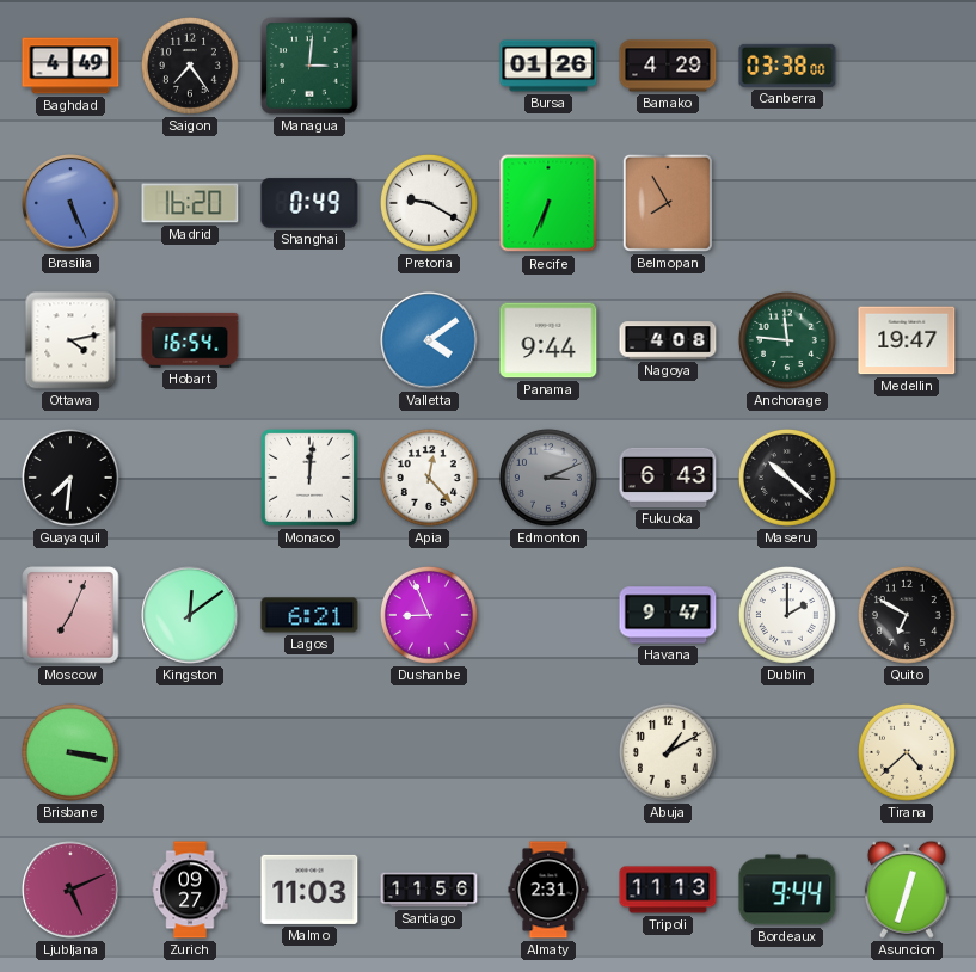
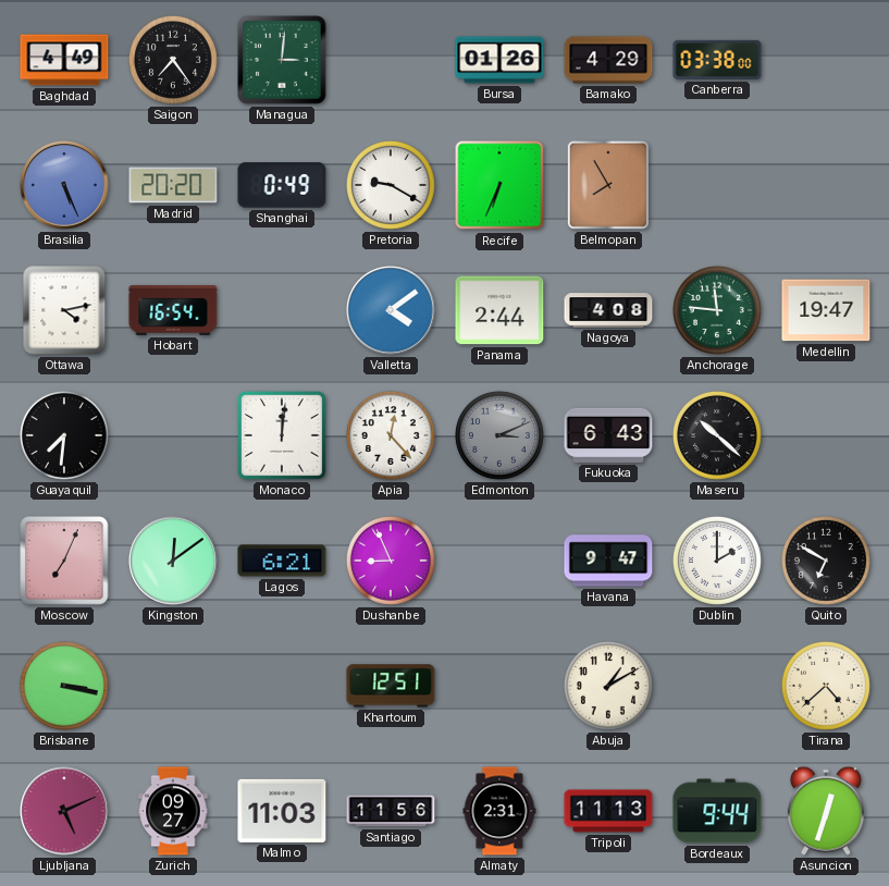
Madrid: 16:20 -> 20:20 (173, 185)
Panama: 9:44 -> 2:44 (499, 310)
Khartoum: none -> 12:51 (391, 686)
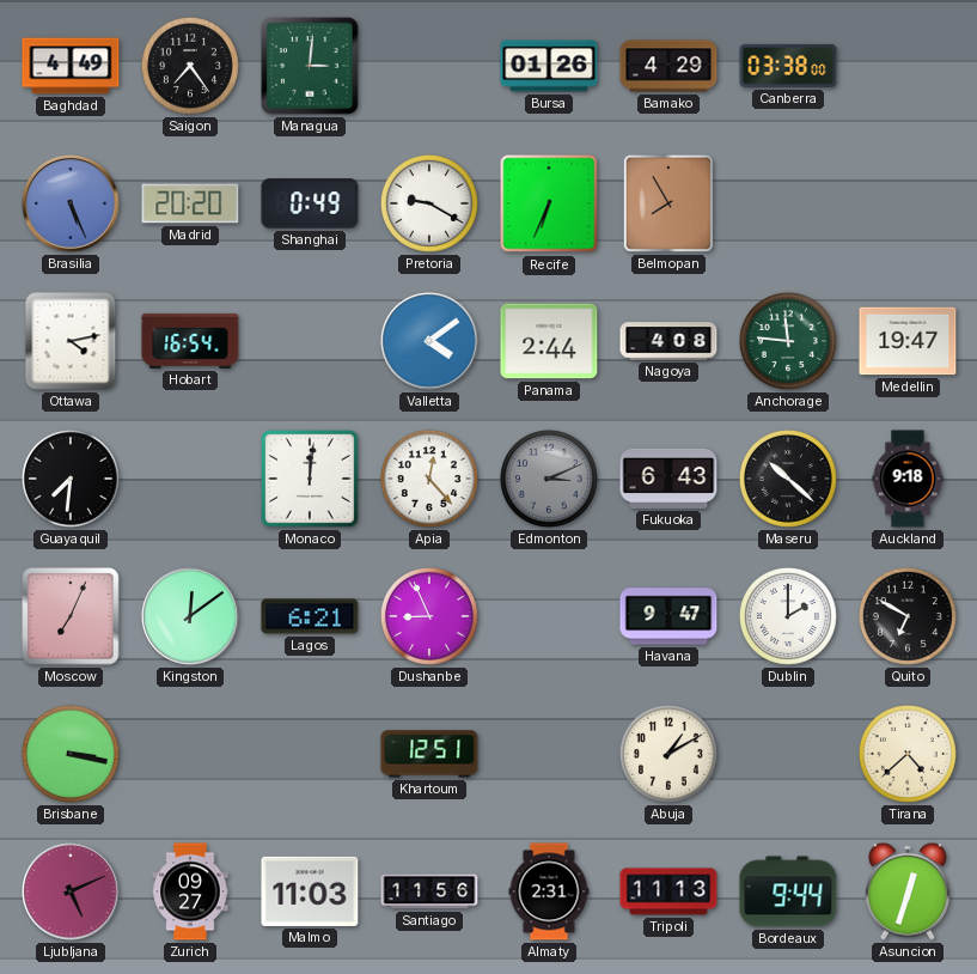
Auckland: none -> 9:18 (908, 479)
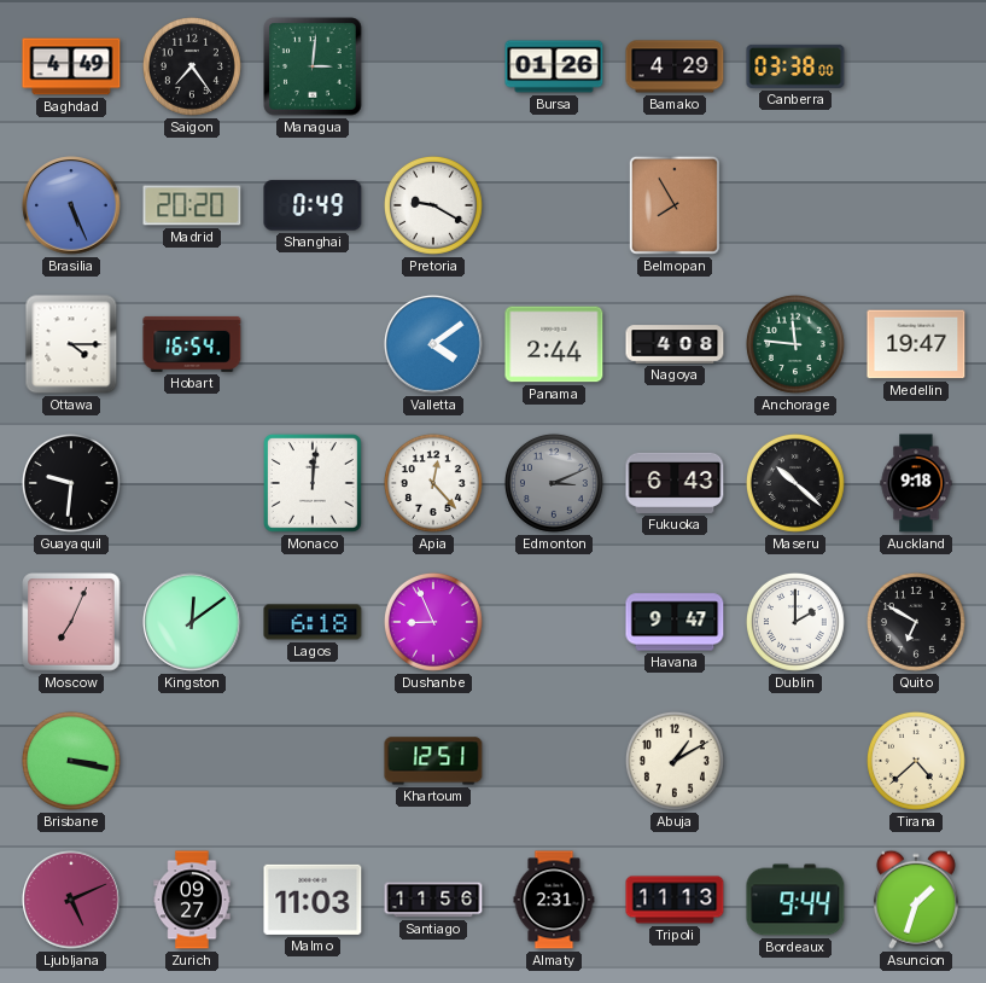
Recife: 6:34 -> none (549, 203)
Ottawa: 4:13 -> 4:15 (71, 344)
Guayaquil: 7:31 -> 9:31 (71, 483)
Lagos: 6:21 -> 6:18 (313, 622)
Asuncion: 12:33 -> 1:33 (916, 900)
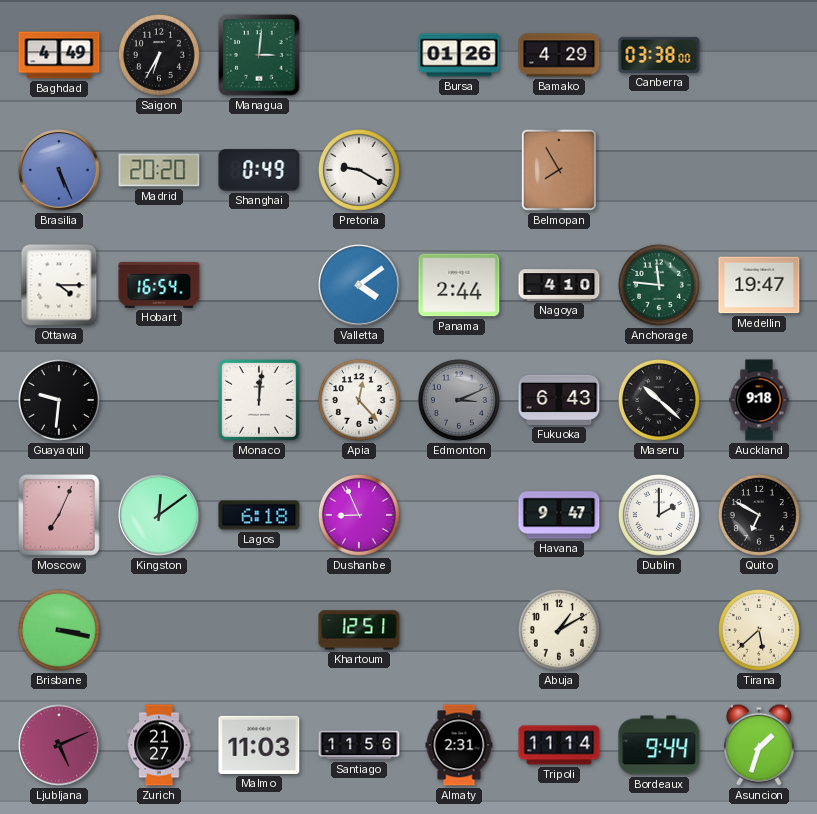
Saigon: 7:24 -> 6:35 (159, 55)
Nagoya: 4:08 -> 4:10 (559, 285)
Tirana: 4:38 -> 5:38 (759, 630)
Zurich: 09:27 -> 21:27 (159, 745)
Tripoli: 11:13 -> 11:14 (559, 745)
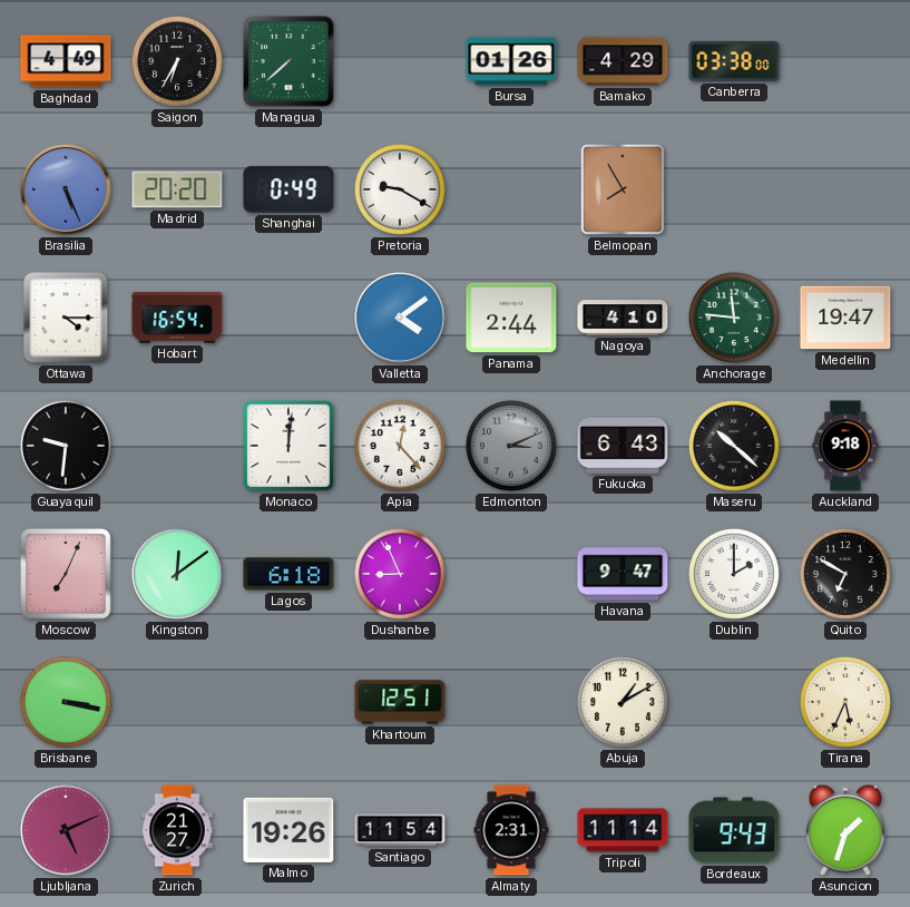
Managua: 3:01 -> 7:38 (288, 61)
Tirana: 5:38 -> 5:34 (845, 702)
Malmo: 11:03 -> 19:26 (288, 830)
Santiago: 11:56 -> 11:54 (400, 830)
Bordeaux: 9:44 -> 9:43 (734, 830)
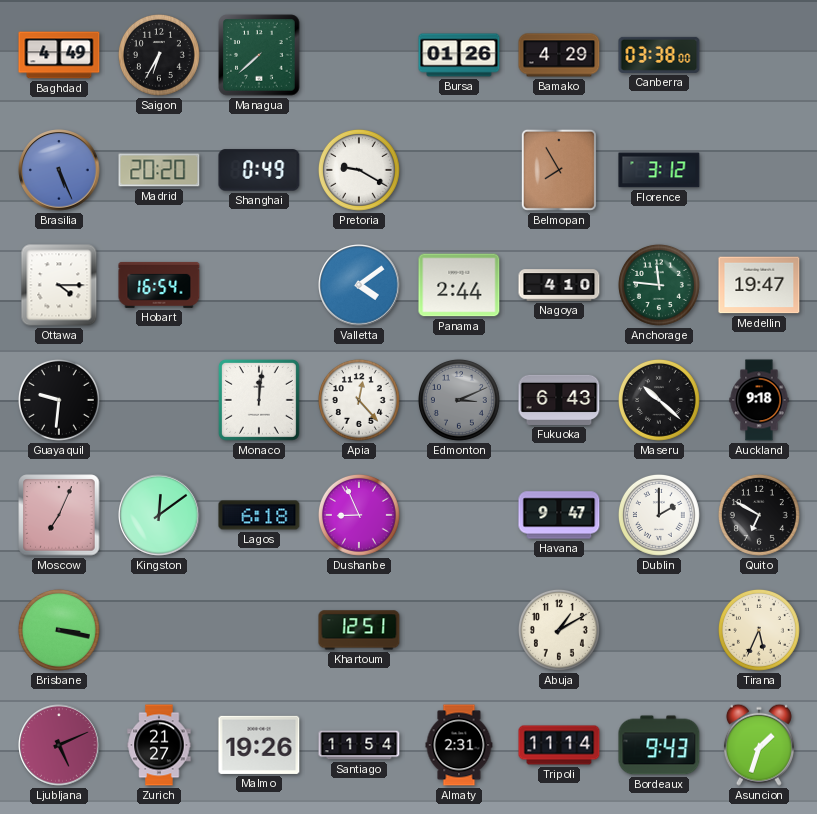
Florence: none -> 3:12 (659, 170)
